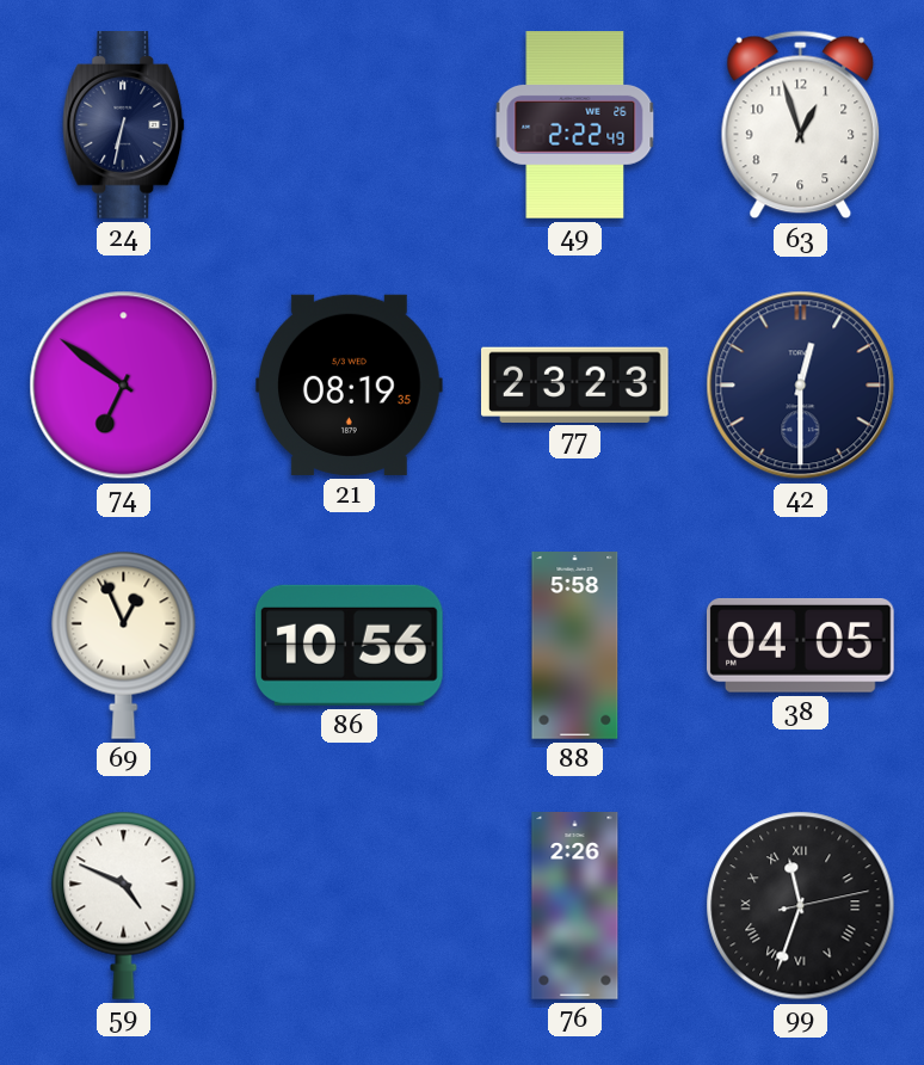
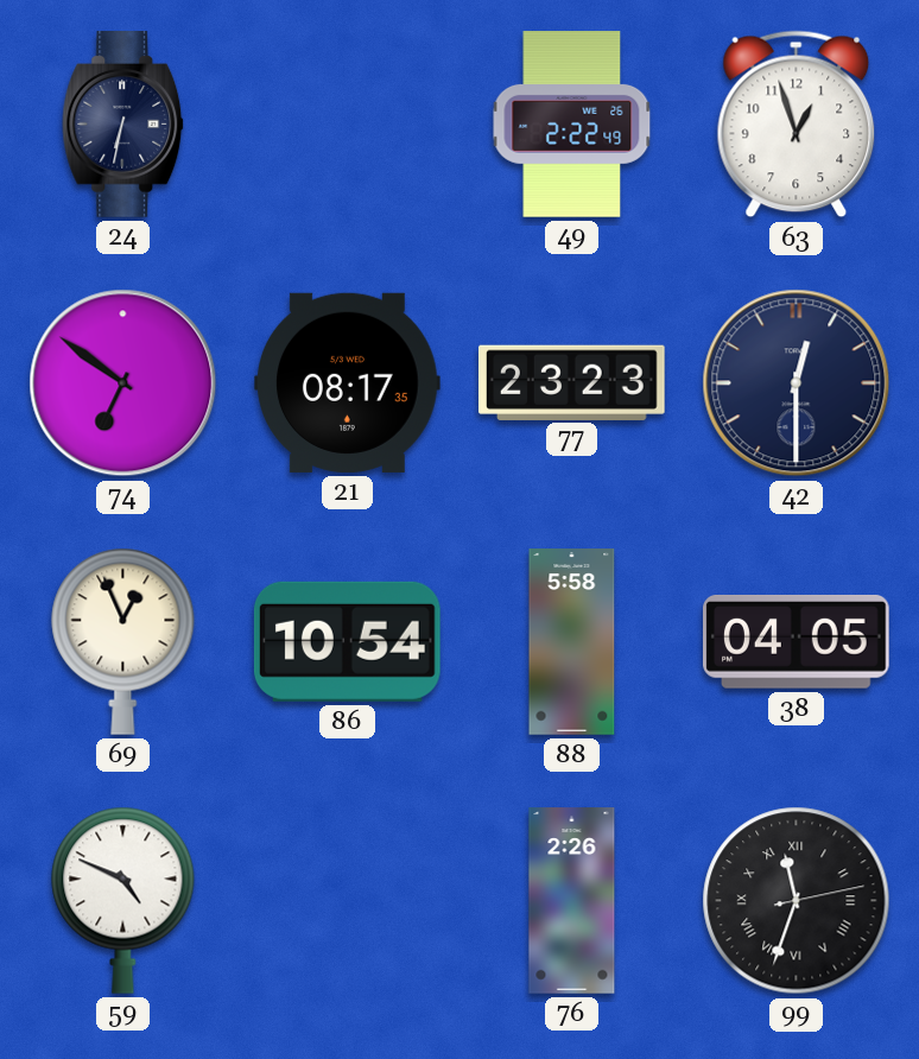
21: 08:19 -> 08:17 (348, 382)
86: 10:56 -> 10:54 (347, 641)
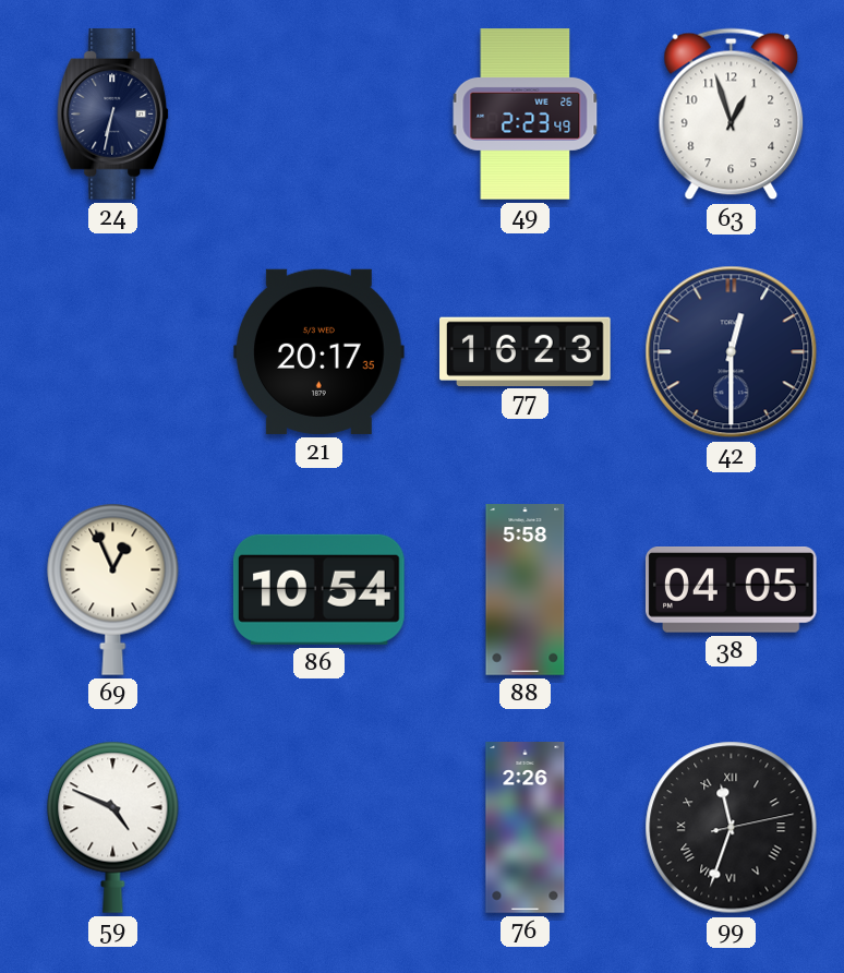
49: 2:22 -> 2:23 (526, 115)
74: 6:51 -> none (123, 383)
21: 08:17 -> 20:17 (319, 351)
77: 23:23 -> 16:23 (526, 351)
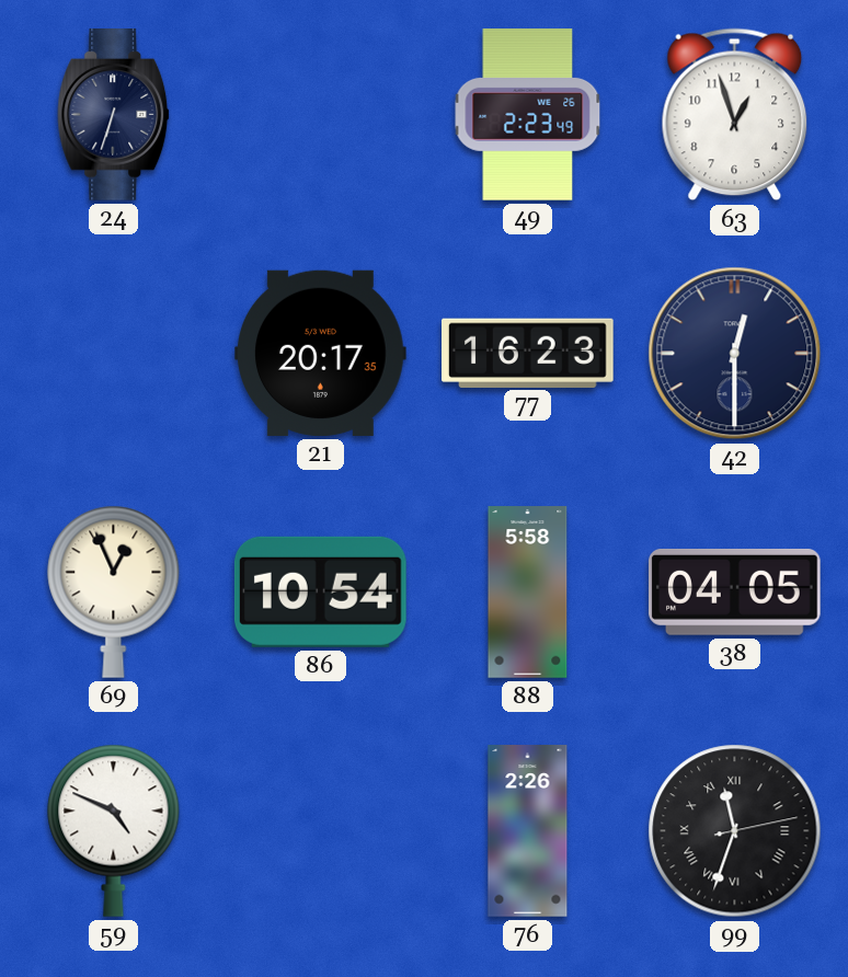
24: 6:32 -> 6:33 (114, 115)
